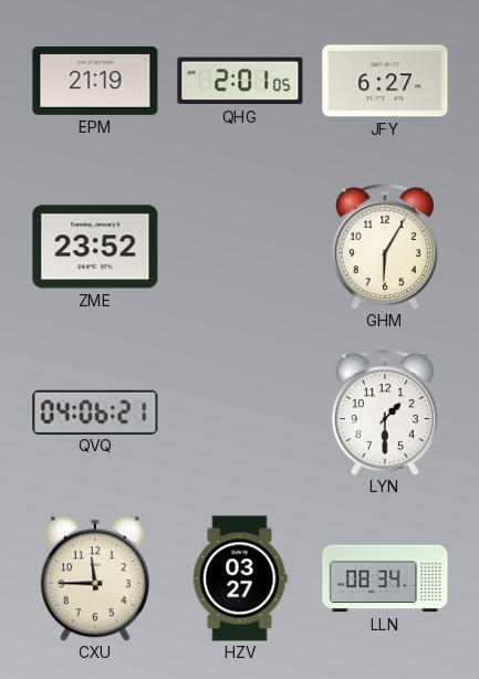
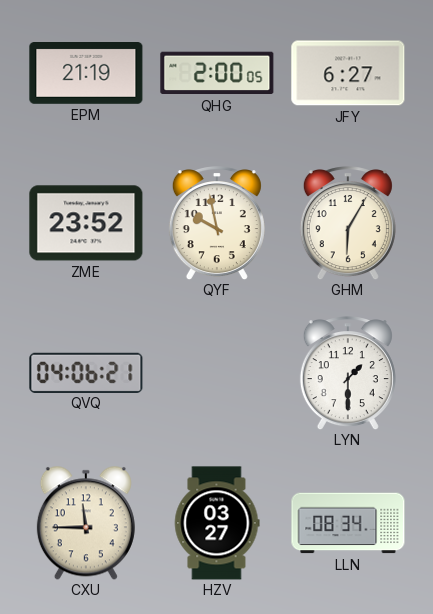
QHG: 2:01 -> 2:00 (217, 73)
QYF: none -> 9:58 (217, 223)
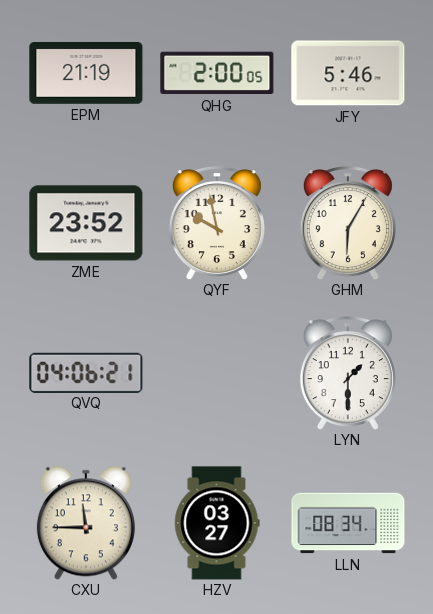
JFY: 6:27 -> 5:46 (348, 73)
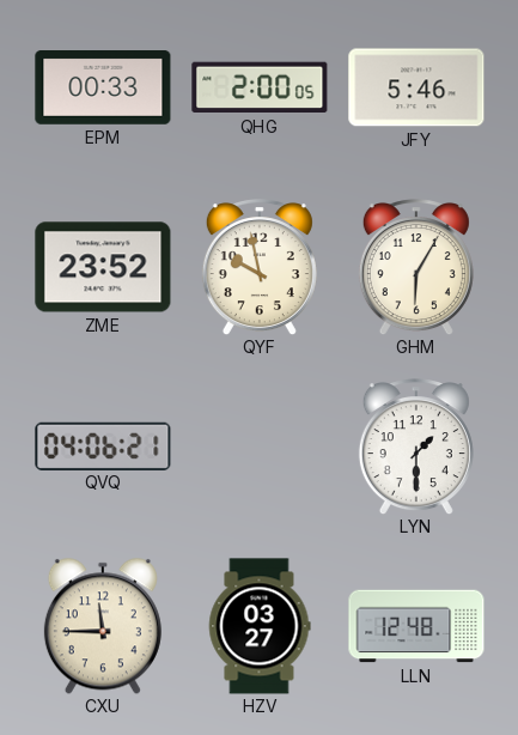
EPM: 21:19 -> 00:33 (103, 89)
LLN: 08:34 -> 12:48 (416, 626)
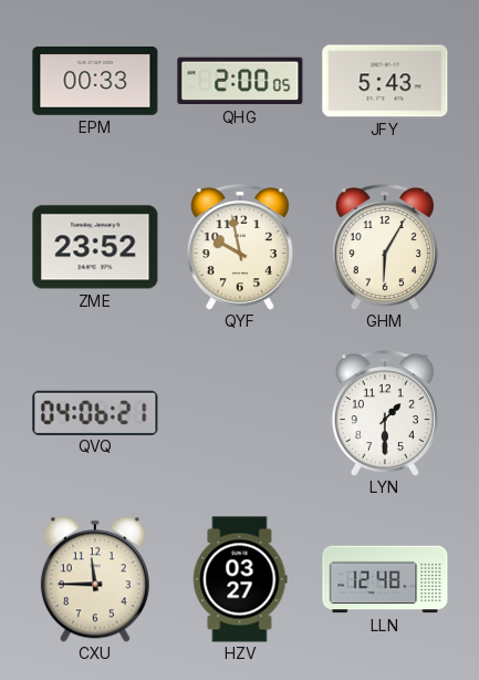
JFY: 5:46 -> 5:43 (385, 81)
